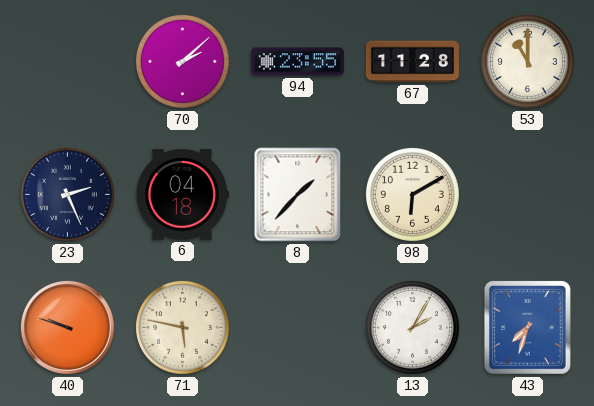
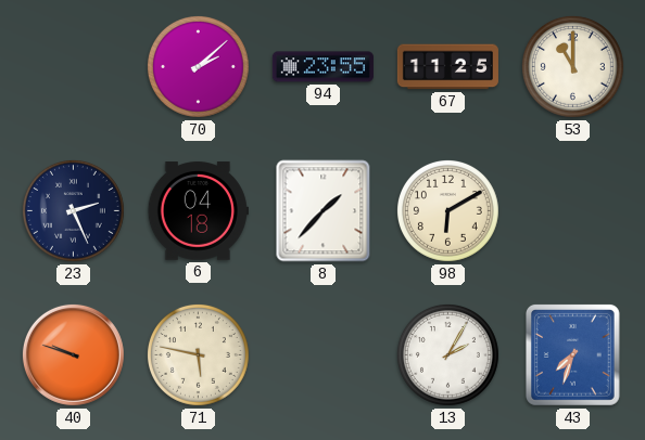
67: 11:28 -> 11:25 (447, 67)
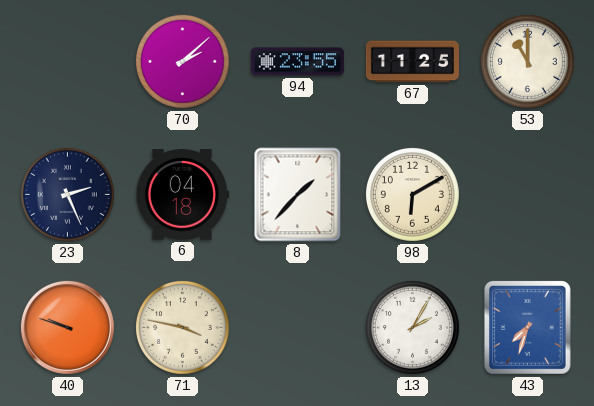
71: 5:47 -> 3:47 (182, 327)
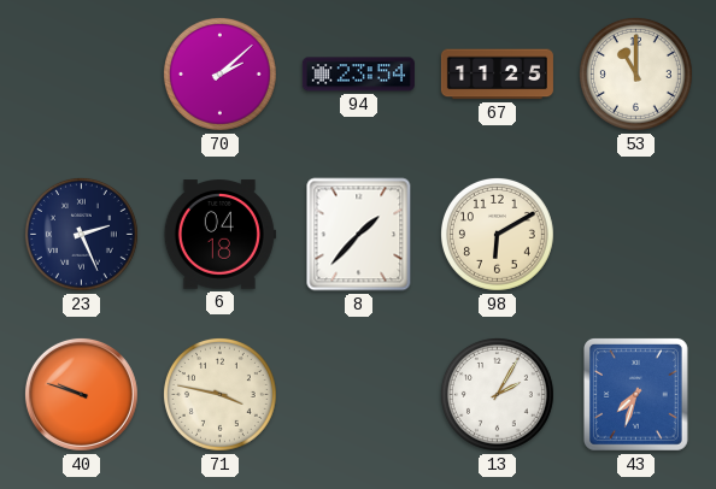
94: 23:55 -> 23:54 (358, 75)
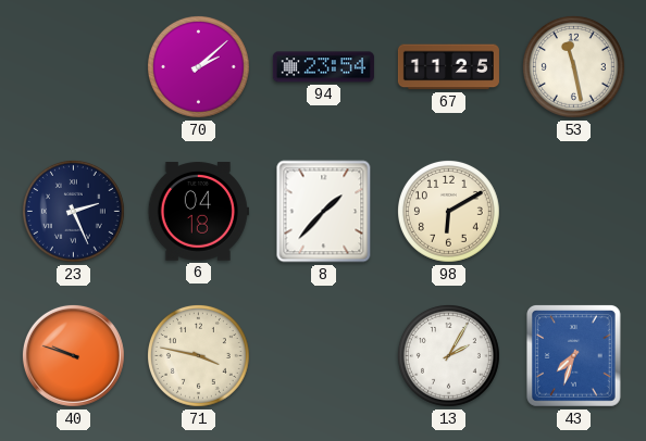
53: 11:00 -> 11:28 (573, 66)
